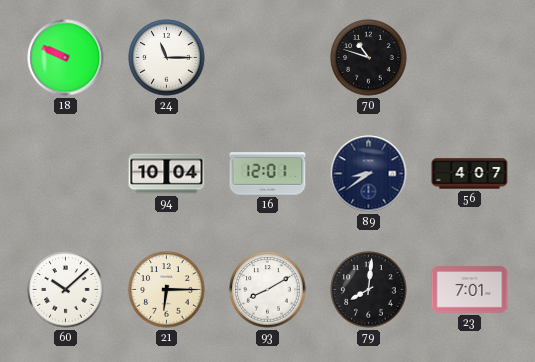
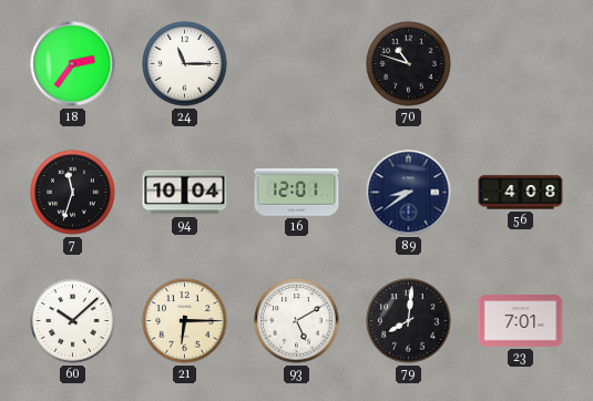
18: 9:49 -> 2:36 (73, 64)
7: none -> 11:33 (73, 193)
56: 4:07 -> 4:08 (521, 193)
93: 8:10 -> 5:10 (297, 321)
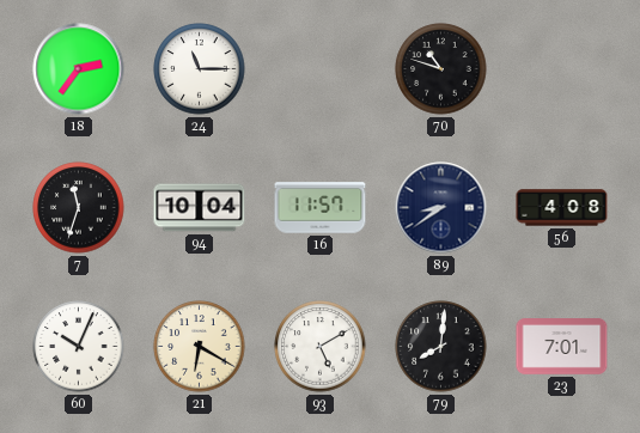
16: 12:01 -> 11:57 (321, 208)
60: 10:08 -> 10:04 (79, 347)
21: 6:15 -> 6:20 (200, 347)
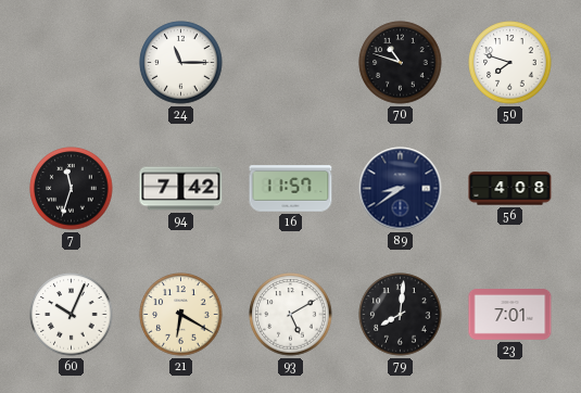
18: 2:36 -> none (79, 69)
50: none -> 7:48 (510, 63)
94: 10:04 -> 7:42 (181, 189)
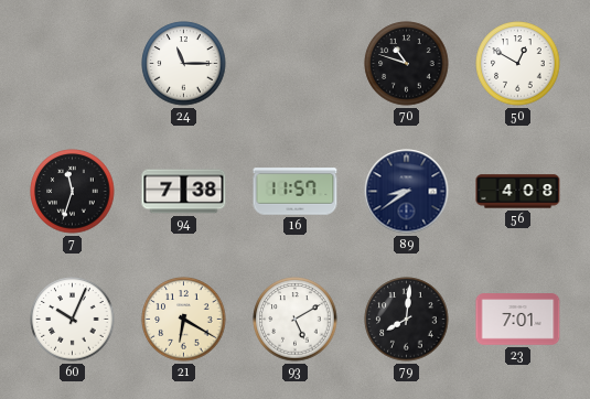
50: 7:48 -> 12:50 (518, 64)
94: 7:42 -> 7:38 (184, 192)
